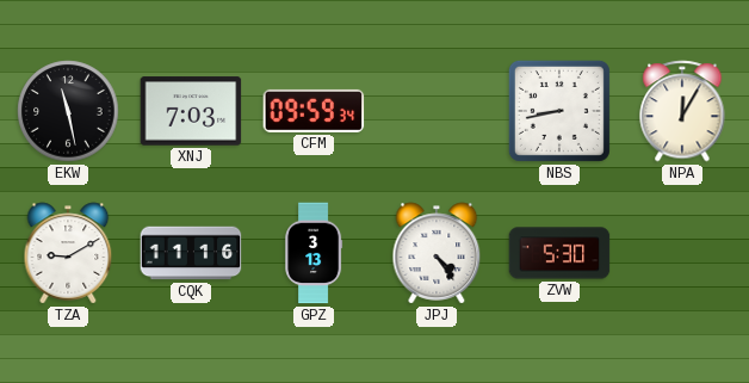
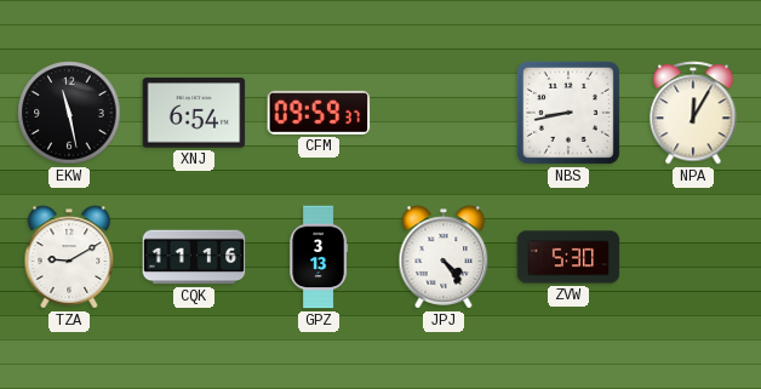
XNJ: 7:03 -> 6:54 (194, 113)
CFM: 09:59:34 -> 09:59:37 (319, 113)
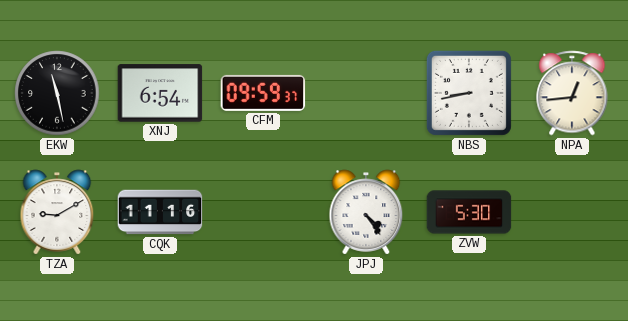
NPA: 12:05 -> 12:44 (572, 93)
GPZ: 3:13 -> none (319, 257)
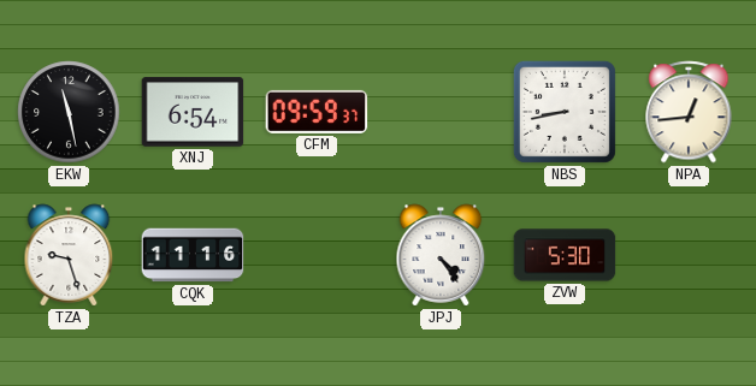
TZA: 9:10 -> 9:27 (69, 255)
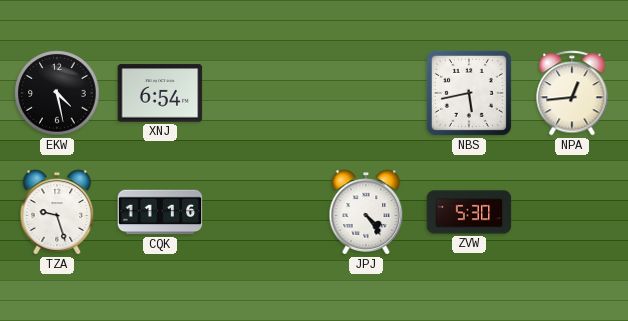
EKW: 11:28 -> 4:28 (57, 93)
CFM: 09:59 -> none (317, 112)
NBS: 8:43 -> 5:43 (469, 93)
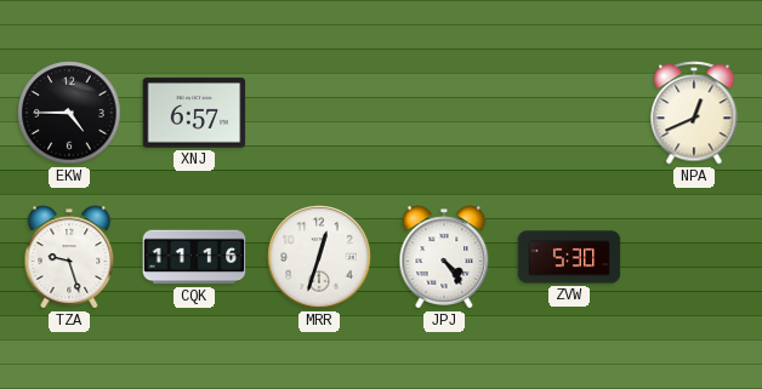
EKW: 4:28 -> 4:45 (69, 113)
XNJ: 6:54 -> 6:57 (194, 113)
NBS: 5:43 -> none (469, 93)
NPA: 12:44 -> 12:41 (694, 113)
MRR: none -> 12:33 (319, 257)
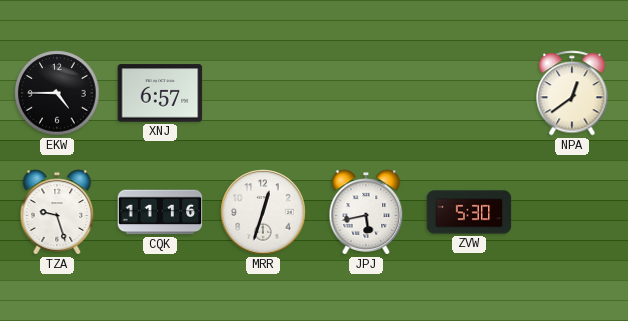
NPA: 12:41 -> 12:39 (572, 93)
JPJ: 4:24 -> 5:43 (366, 212)
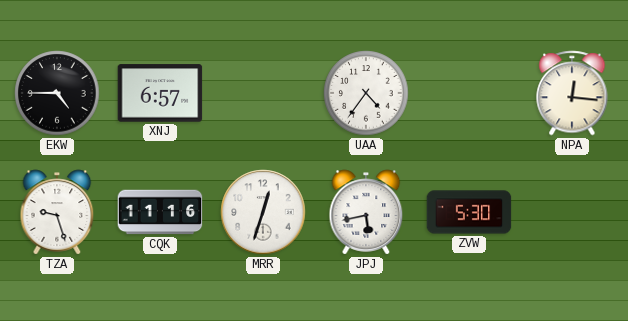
UAA: none -> 4:36 (366, 93)
NPA: 12:39 -> 12:16 (572, 93)
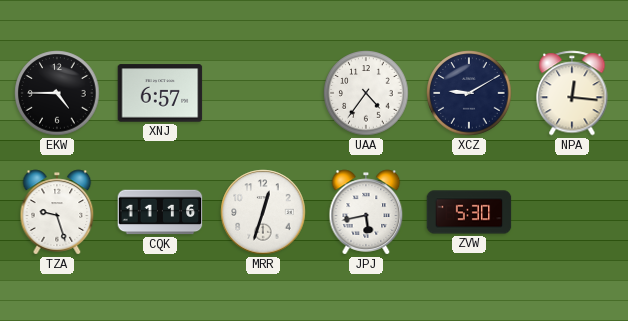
XCZ: none -> 9:10 (469, 93)
